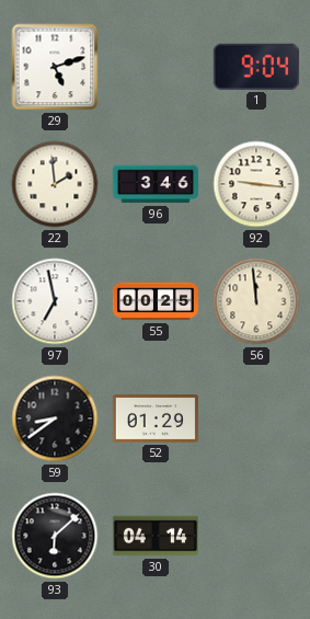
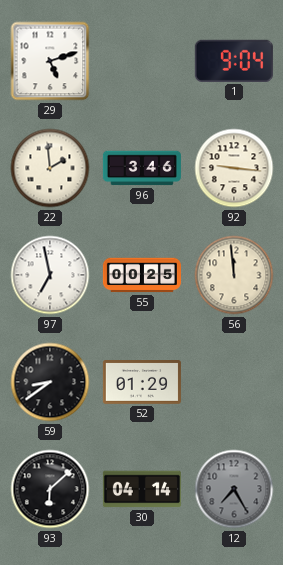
12: none -> 7:25 (234, 489)
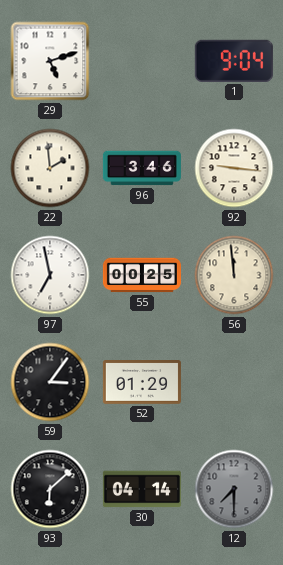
59: 8:39 -> 3:06 (50, 382)
12: 7:25 -> 7:30 (234, 489)
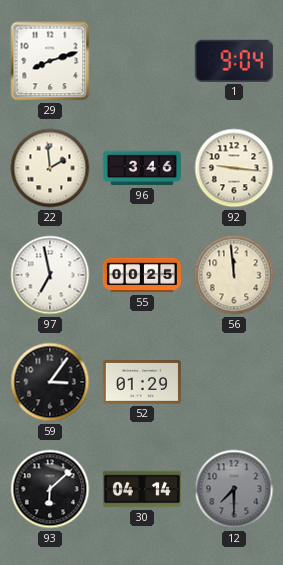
29: 5:12 -> 8:12 (50, 61)
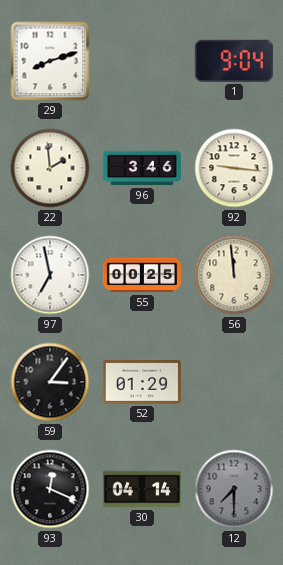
93: 6:08 -> 12:19 (50, 489)
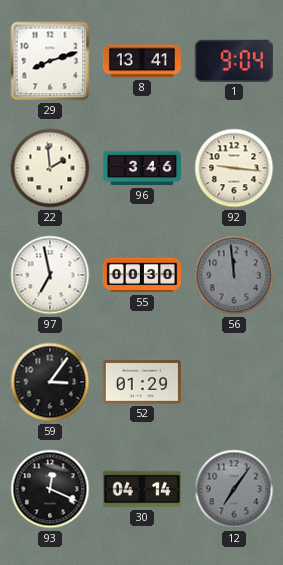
8: none -> 13:41 (142, 61)
55: 00:25 -> 00:30 (142, 275)
56 dial: cream -> grey (234, 275)
12: 7:30 -> 7:06 (234, 489)
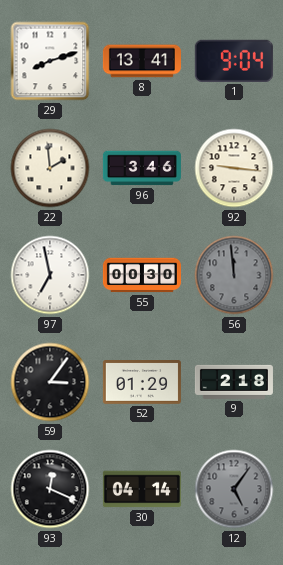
9: none -> 2:18 (234, 382)
12: 7:06 -> 5:06 (234, 489)
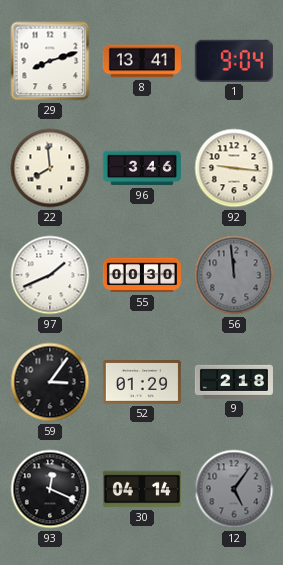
22: 1:59 -> 7:59 (50, 168)
97: 6:58 -> 1:41 (50, 275)
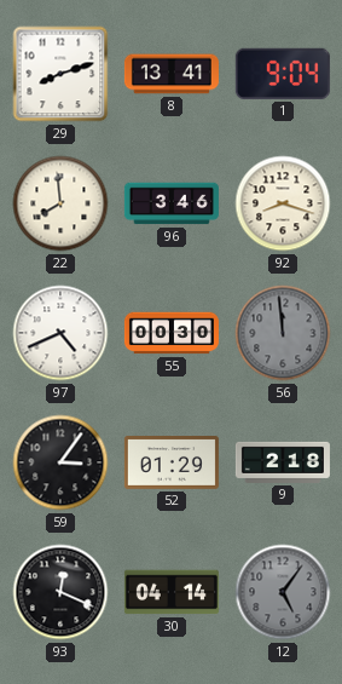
92: 9:16 -> 8:18 (283, 203)
97: 1:41 -> 4:41 (60, 333)
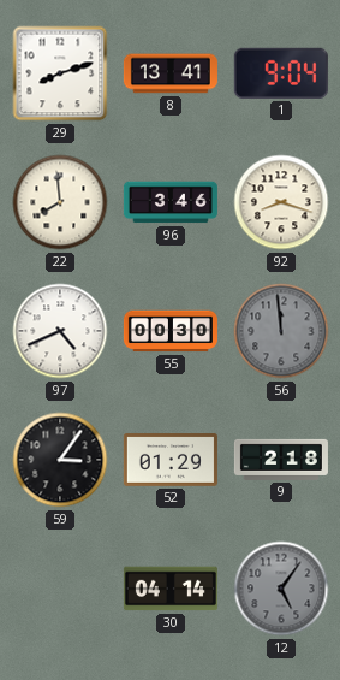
93: 12:19 -> none (60, 592)
